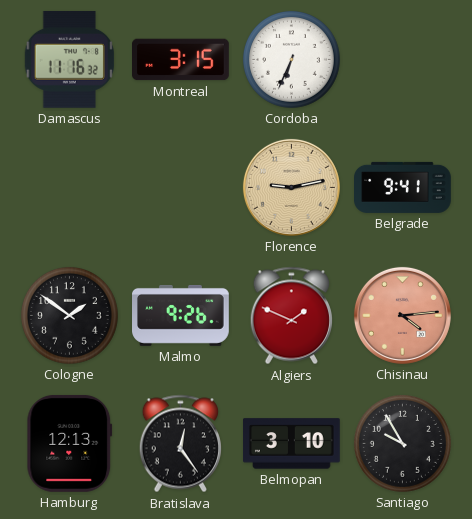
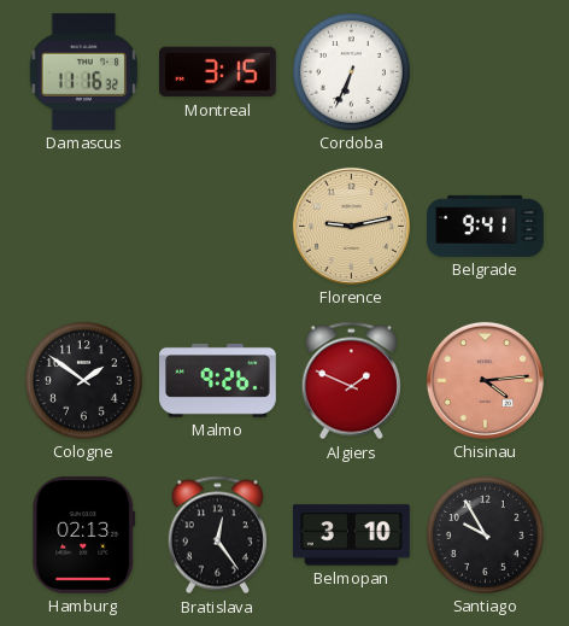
Hamburg: 12:13 -> 02:13 (84, 534)
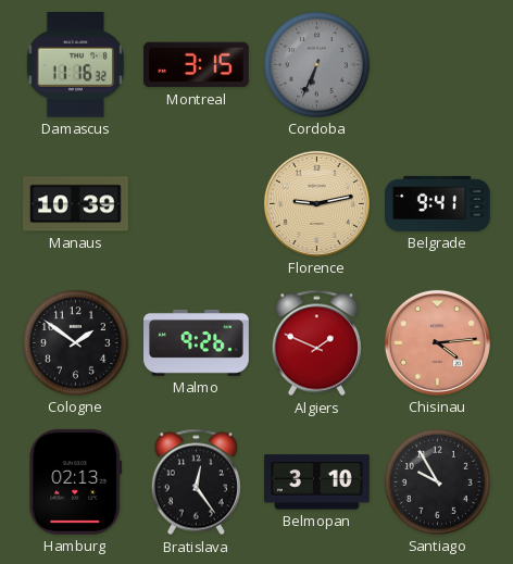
Cordoba dial: white -> grey (316, 64)
Manaus: none -> 10:39 (76, 204)
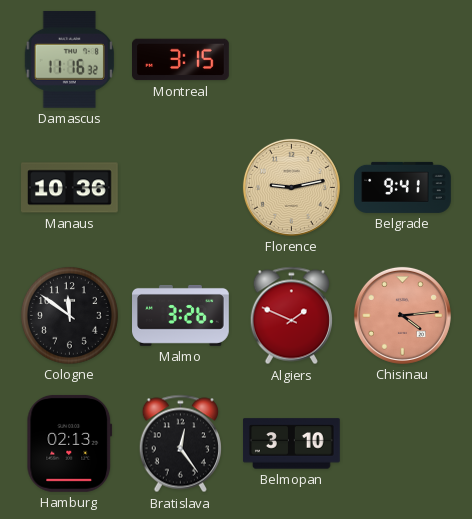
Cordoba: 6:34 -> none (316, 64)
Manaus: 10:39 -> 10:36 (70, 188)
Cologne: 1:51 -> 11:51 (69, 315)
Malmo: 9:26 -> 3:26 (181, 315)
Santiago: 9:55 -> none (437, 481)
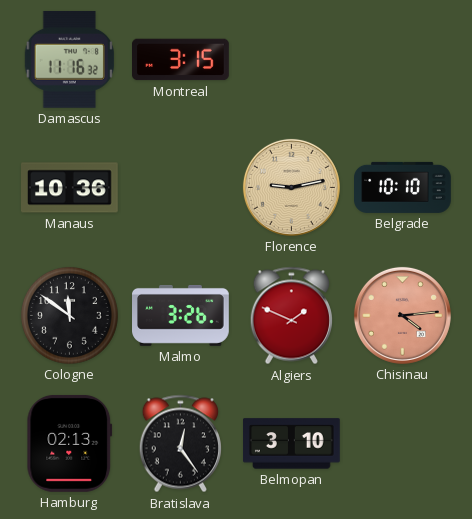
Belgrade: 9:41 -> 10:10 (403, 187)
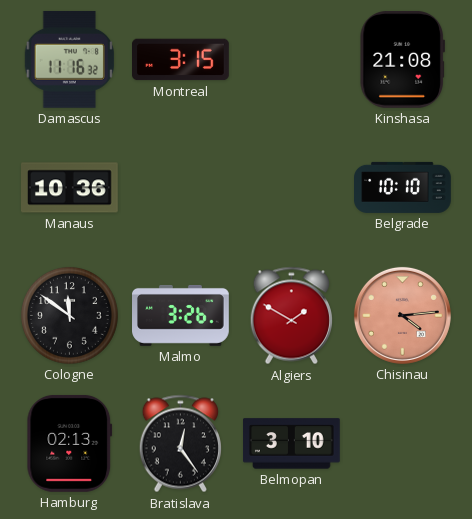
Kinshasa: none -> 21:08 (402, 59)
Florence: 9:13 -> none (291, 187)
Algiers: 1:49 -> 1:50 (291, 316)
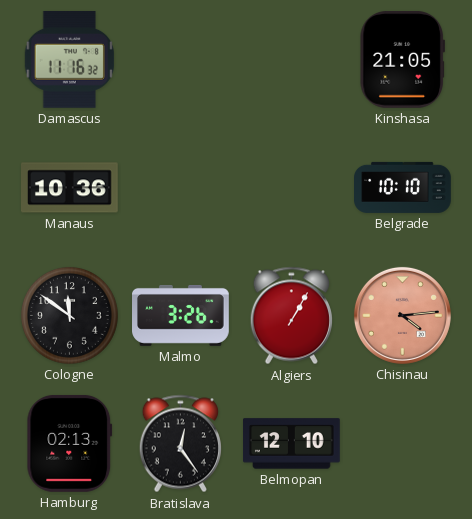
Montreal: 3:15 -> none (181, 60)
Kinshasa: 21:08 -> 21:05 (402, 59)
Algiers: 1:50 -> 1:05 (291, 316)
Belmopan: 3:10 -> 12:10 (292, 444)
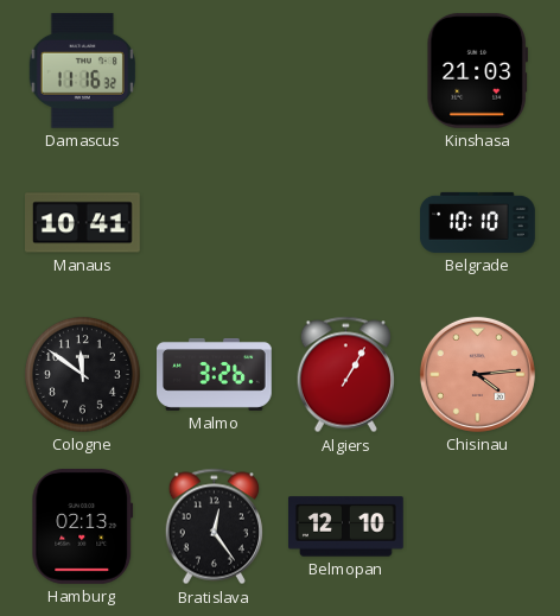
Kinshasa: 21:05 -> 21:03 (477, 70)
Manaus: 10:36 -> 10:41 (83, 223)
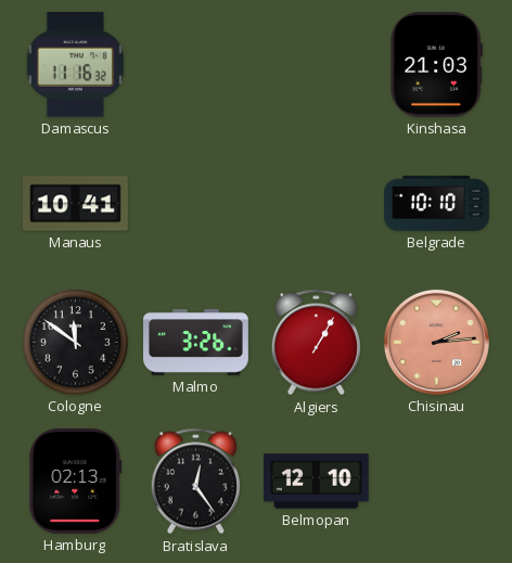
Chisinau: 4:14 -> 2:14 (436, 342)
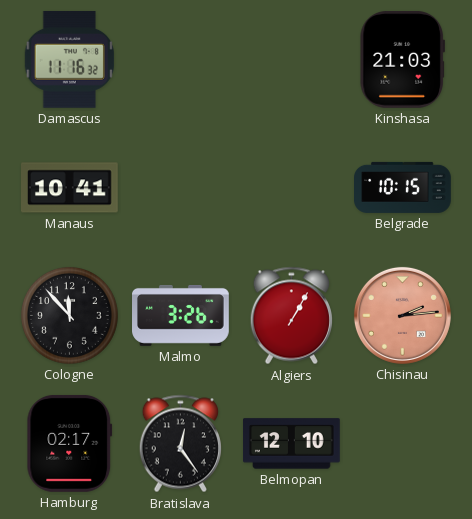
Belgrade: 10:10 -> 10:15 (403, 187)
Cologne: 11:51 -> 11:53 (69, 315)
Hamburg: 02:13 -> 02:17 (70, 443)
